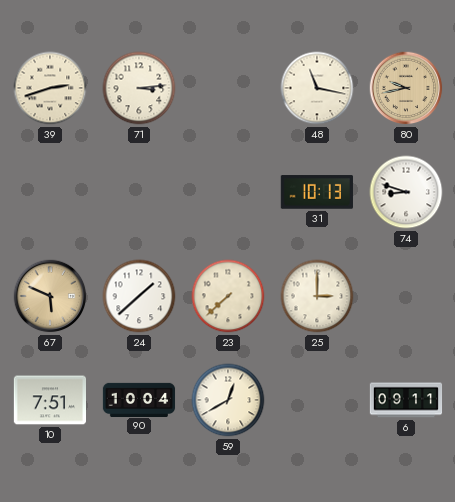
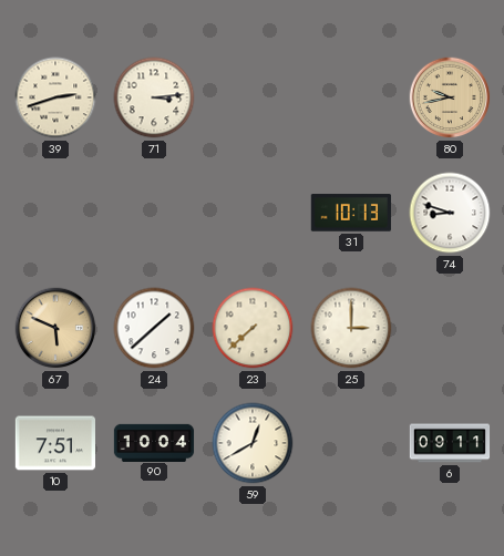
48: 11:17 -> none (317, 88)
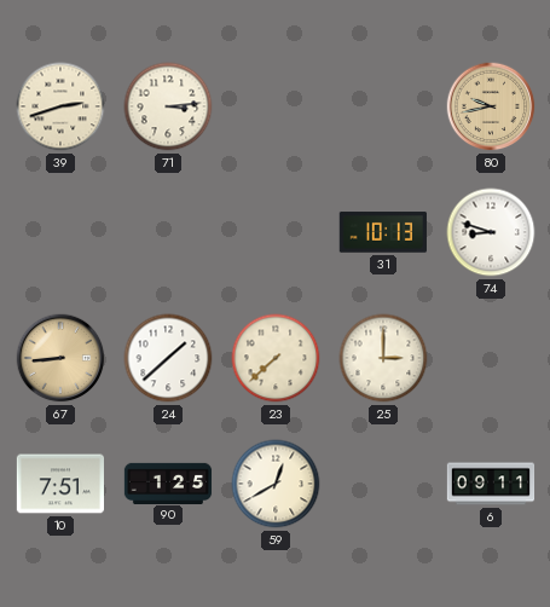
67: 5:49 -> 8:44 (60, 358)
90: 10:04 -> 1:25 (168, 482)
